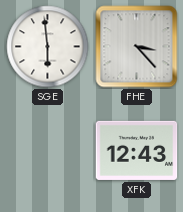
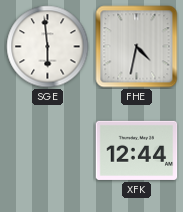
FHE: 3:23 -> 4:32 (137, 47)
XFK: 12:43 -> 12:44 (137, 150)
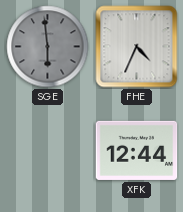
SGE dial: white -> grey (48, 47)
FHE: 4:32 -> 4:34 (137, 47)
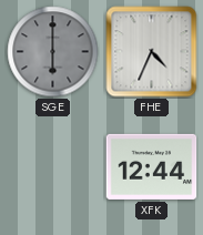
SGE: 5:59 -> 6:00 (53, 52)
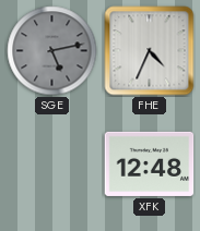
SGE: 6:00 -> 5:13 (52, 51)
XFK: 12:44 -> 12:48 (150, 163)
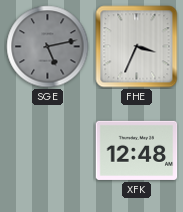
FHE: 4:34 -> 3:34 (137, 47)
